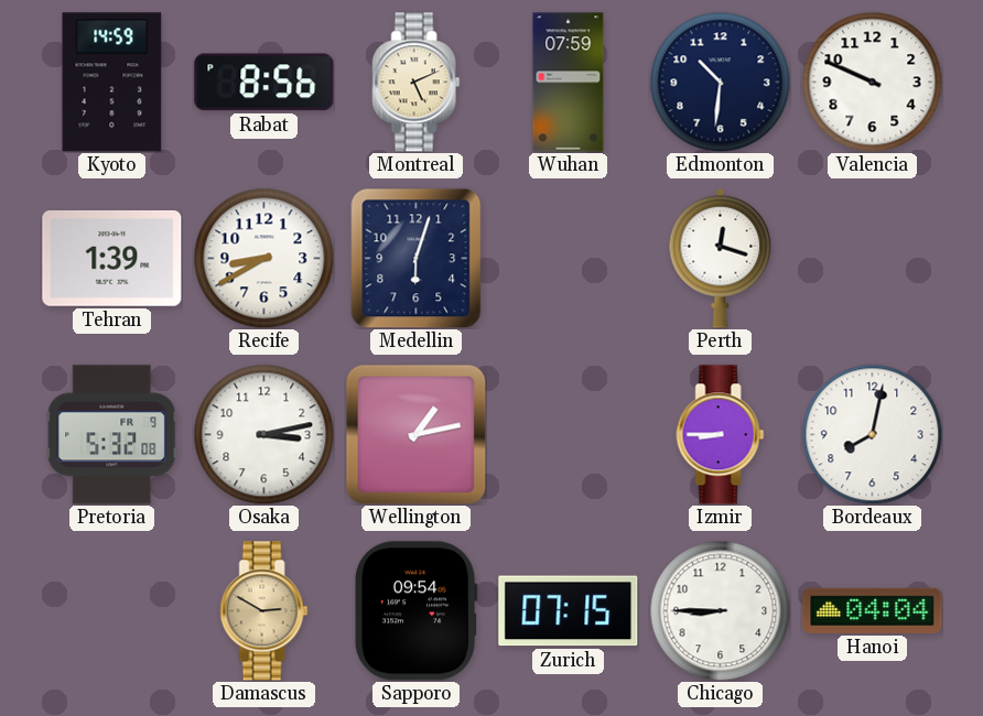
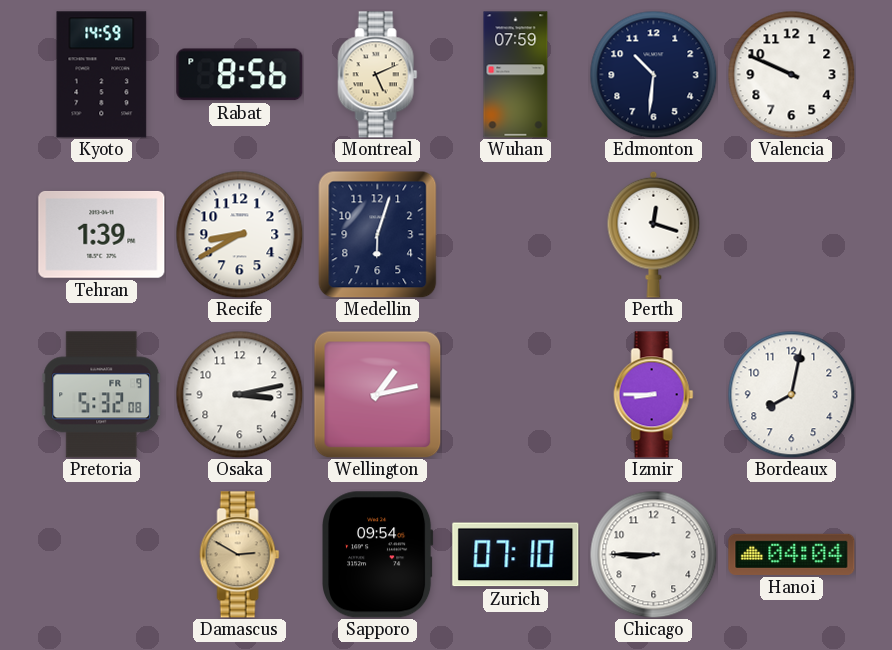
Zurich: 07:15 -> 07:10 (516, 555)
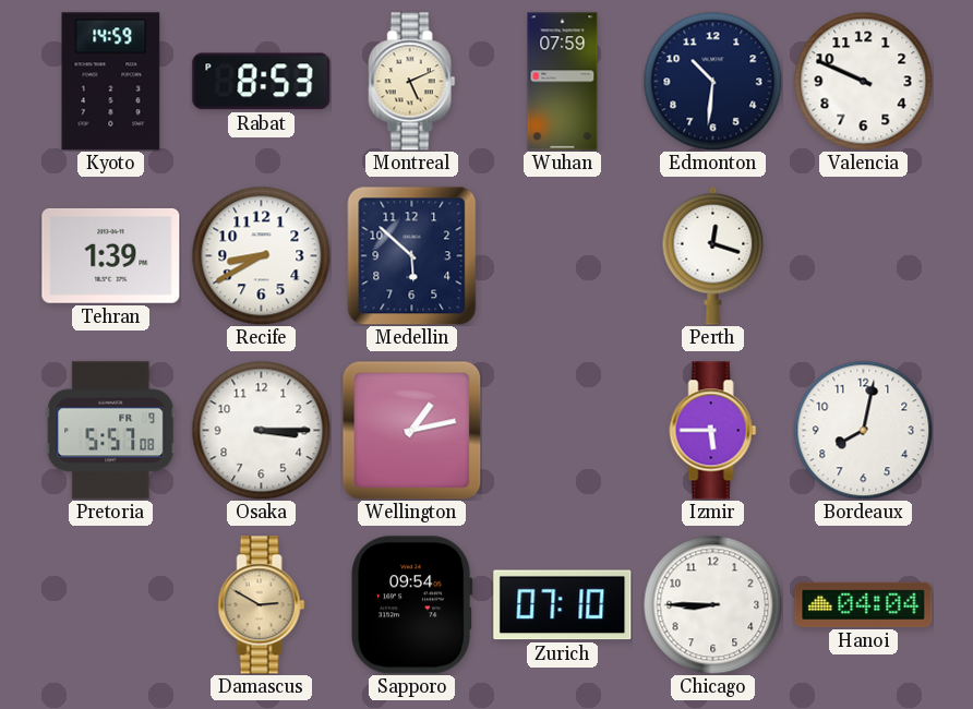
Rabat: 8:56 -> 8:53 (262, 82)
Medellin: 6:03 -> 5:52 (412, 255)
Pretoria: 5:32 -> 5:57 (111, 431)
Osaka: 3:13 -> 3:15 (261, 430)
Izmir: 8:45 -> 5:45 (713, 431)
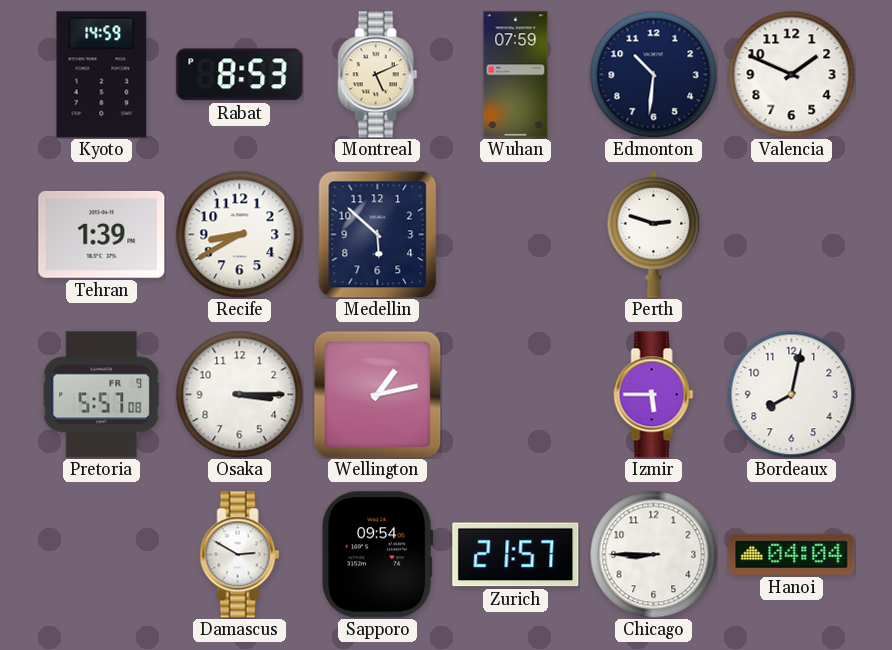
Valencia: 9:49 -> 1:49 (791, 74)
Perth: 12:18 -> 2:48 (654, 234)
Damascus dial: champagne -> white (240, 555)
Zurich: 07:10 -> 21:57 (516, 555)
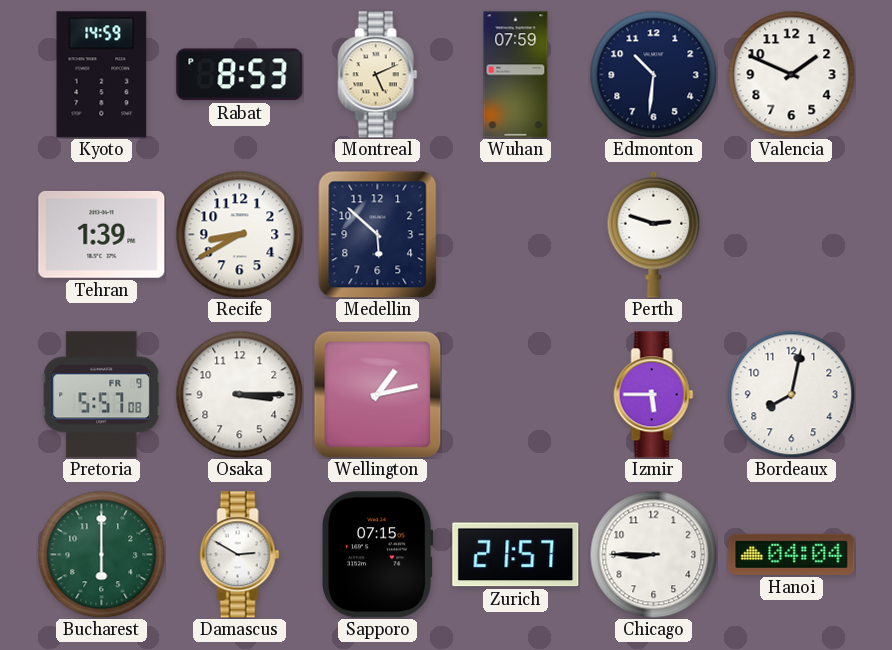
Bucharest: none -> 6:00 (101, 554)
Sapporo: 09:54 -> 07:15 (378, 555)
